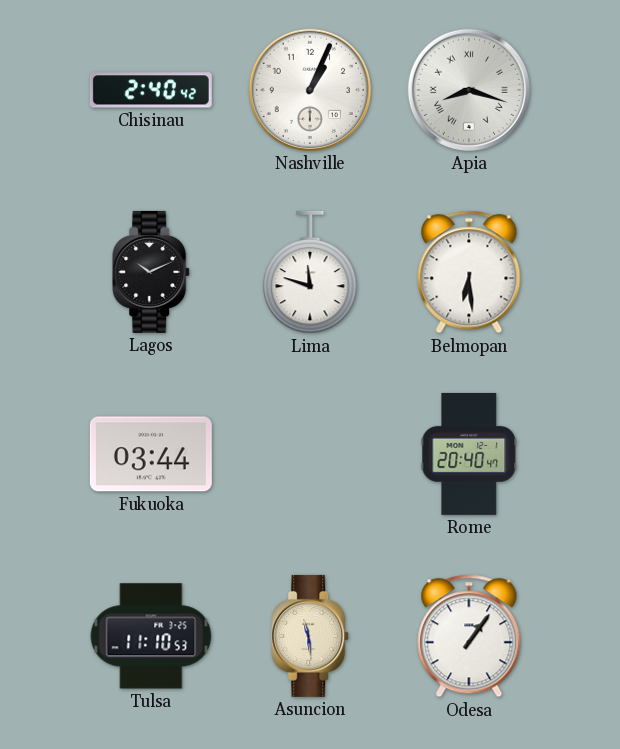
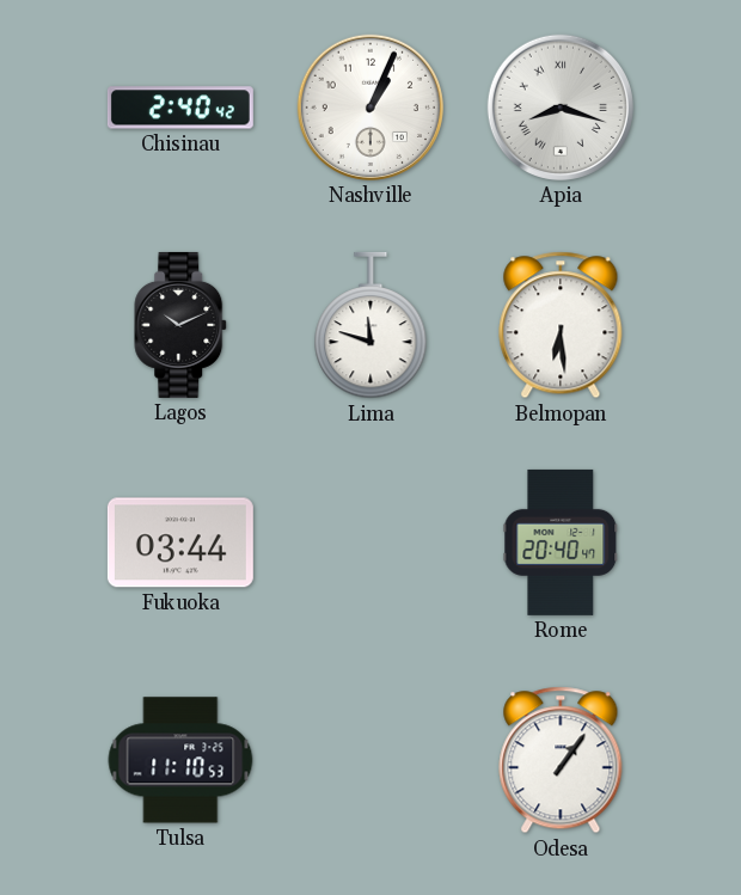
Asuncion: 11:29 -> none (311, 636)
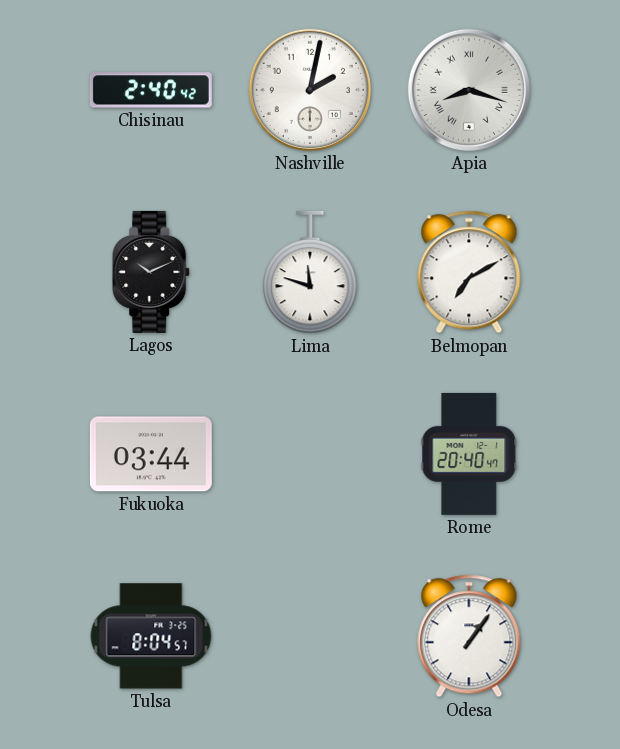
Nashville: 1:04 -> 2:02 (310, 90)
Belmopan: 6:29 -> 7:10 (469, 272)
Tulsa: 11:10 -> 8:04 (151, 636)
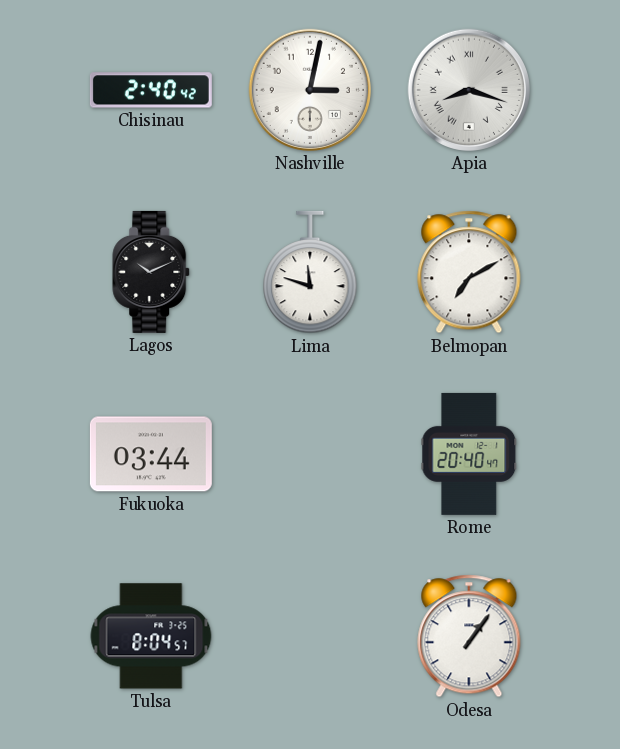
Nashville: 2:02 -> 3:02 (310, 90)
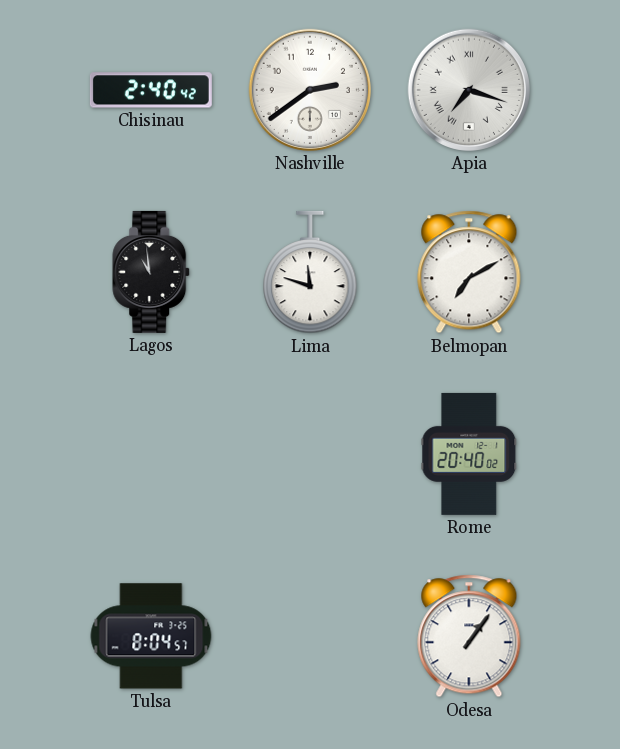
Nashville: 3:02 -> 2:39 (310, 90)
Apia: 8:18 -> 7:18 (469, 90)
Lagos: 10:11 -> 10:59 (152, 272)
Fukuoka: 03:44 -> none (151, 454)
Rome: 20:40:47 -> 20:40:02 (469, 454)
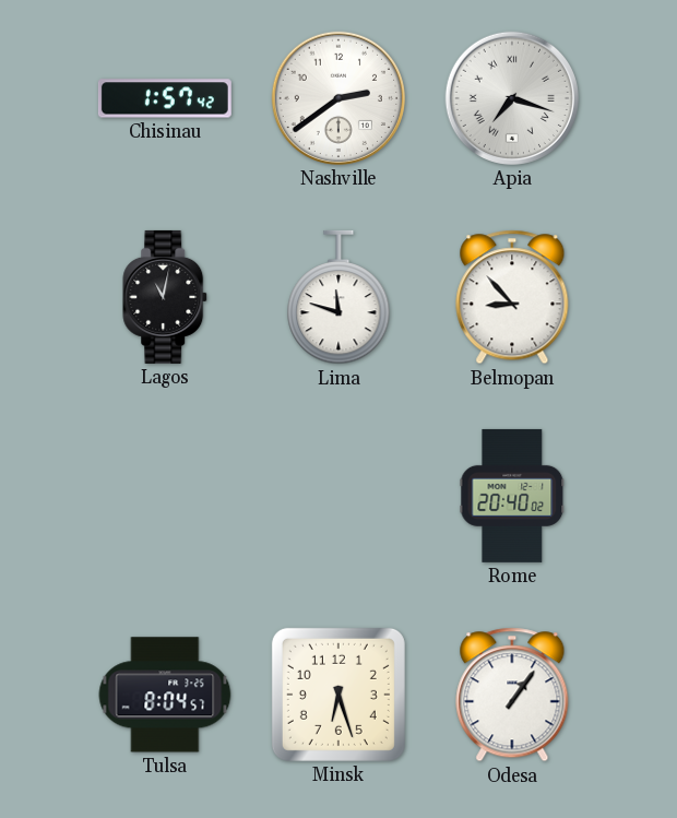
Chisinau: 2:40 -> 1:57 (165, 98)
Lagos: 10:59 -> 11:02 (166, 297)
Belmopan: 7:10 -> 8:53 (512, 297)
Minsk: none -> 6:27 (339, 695)
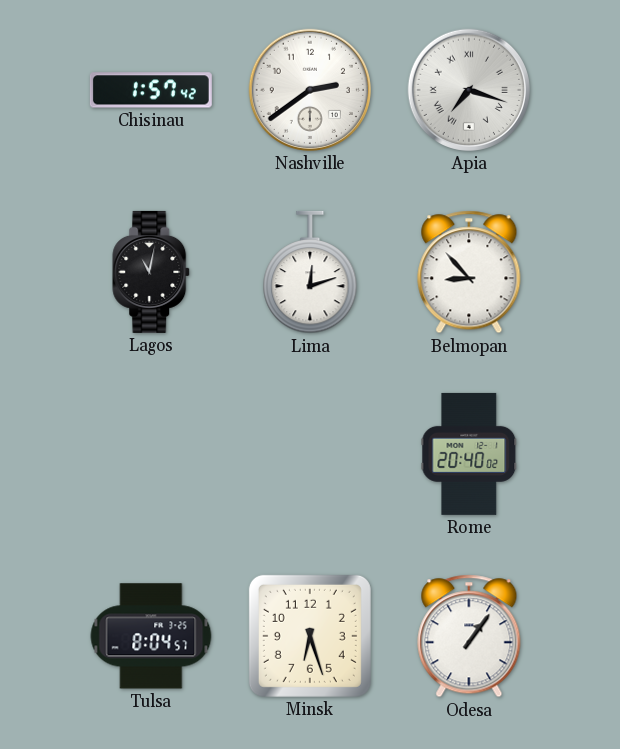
Lima: 11:48 -> 12:12 (310, 272)
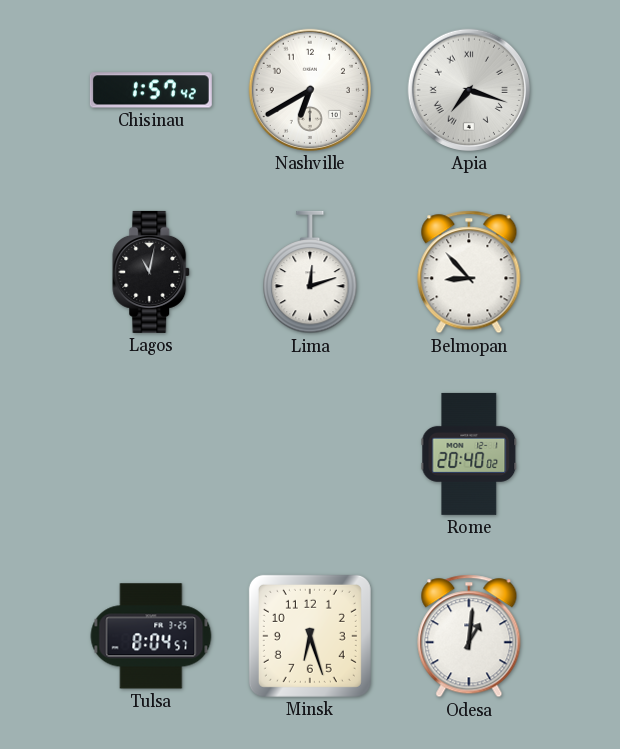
Nashville: 2:39 -> 6:40 (310, 90)
Odesa: 1:06 -> 1:01 (469, 636)
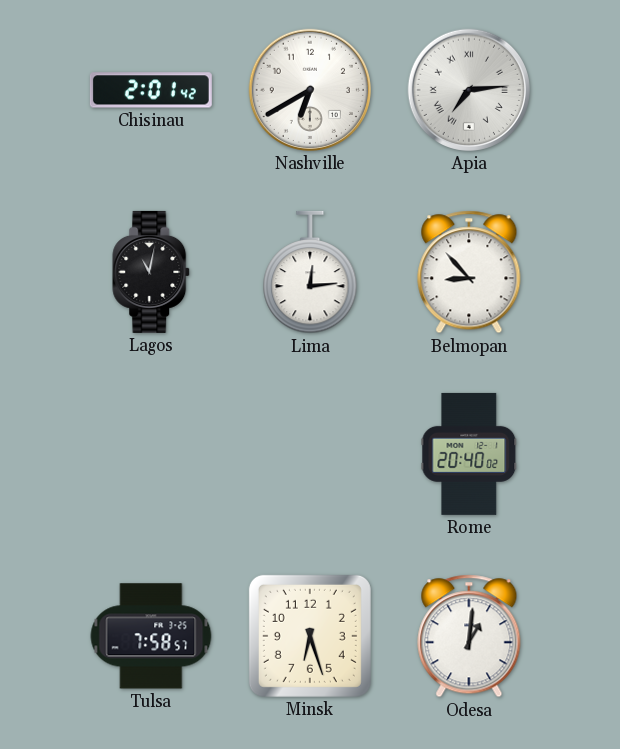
Chisinau: 1:57 -> 2:01 (151, 90)
Apia: 7:18 -> 7:14 (469, 90)
Lima: 12:12 -> 12:14 (310, 272)
Tulsa: 8:04 -> 7:58 (151, 636)
